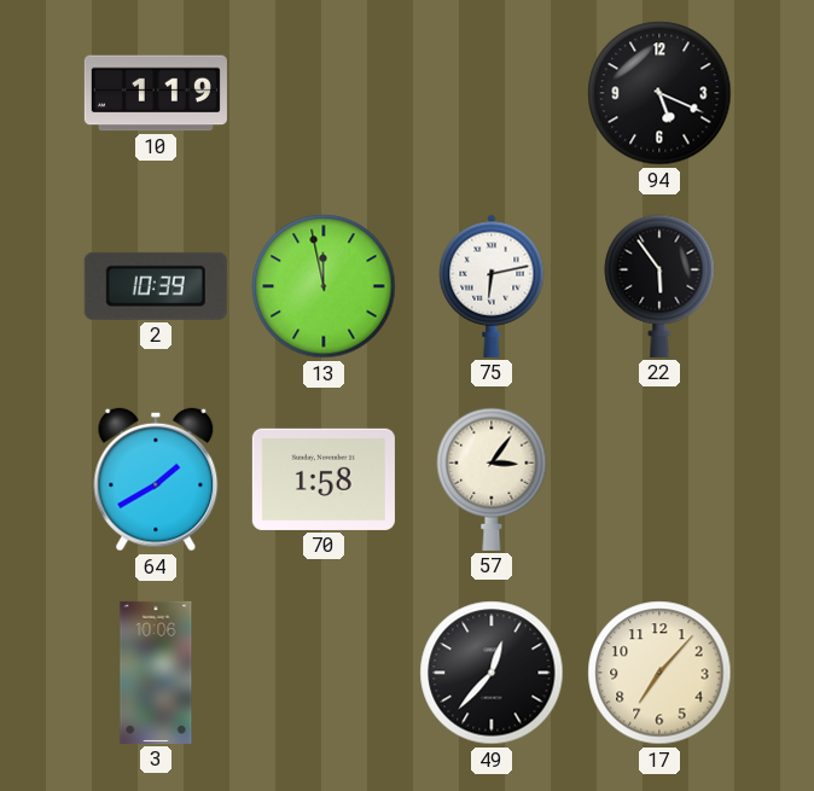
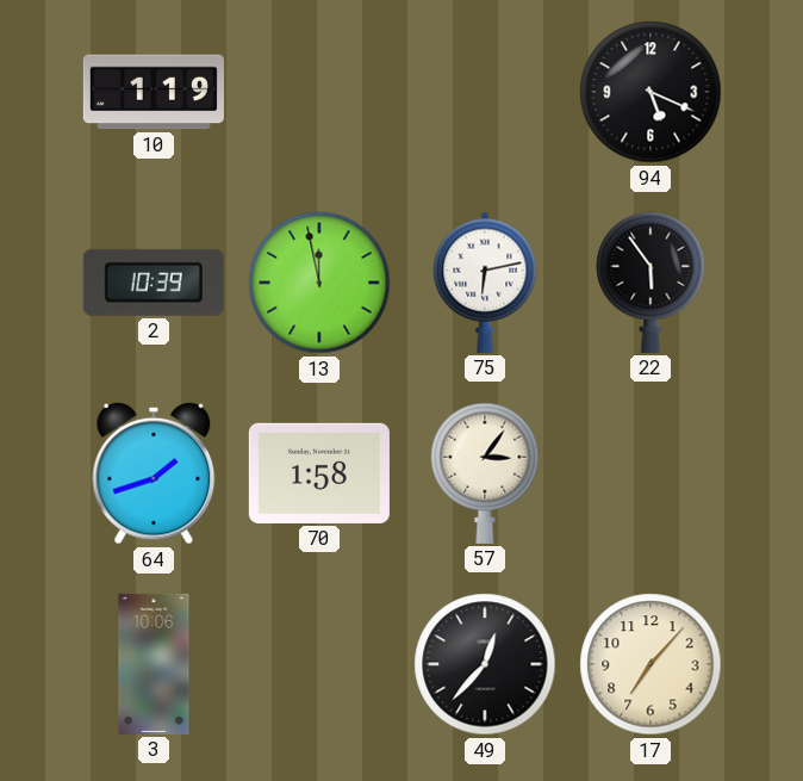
64: 1:40 -> 1:42 (154, 473)
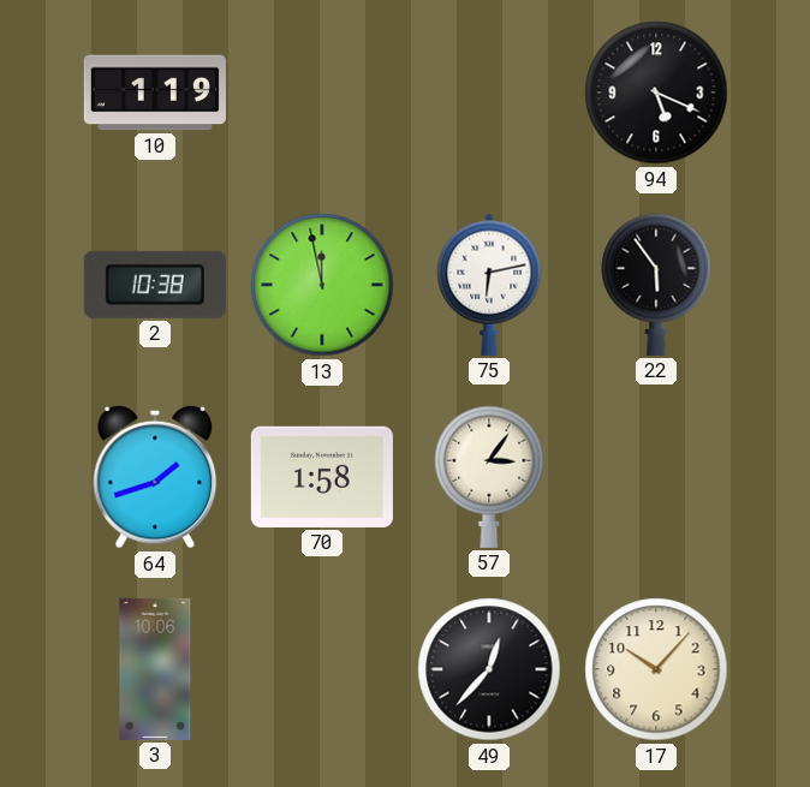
2: 10:39 -> 10:38 (155, 285)
17: 7:07 -> 10:07 (656, 669)
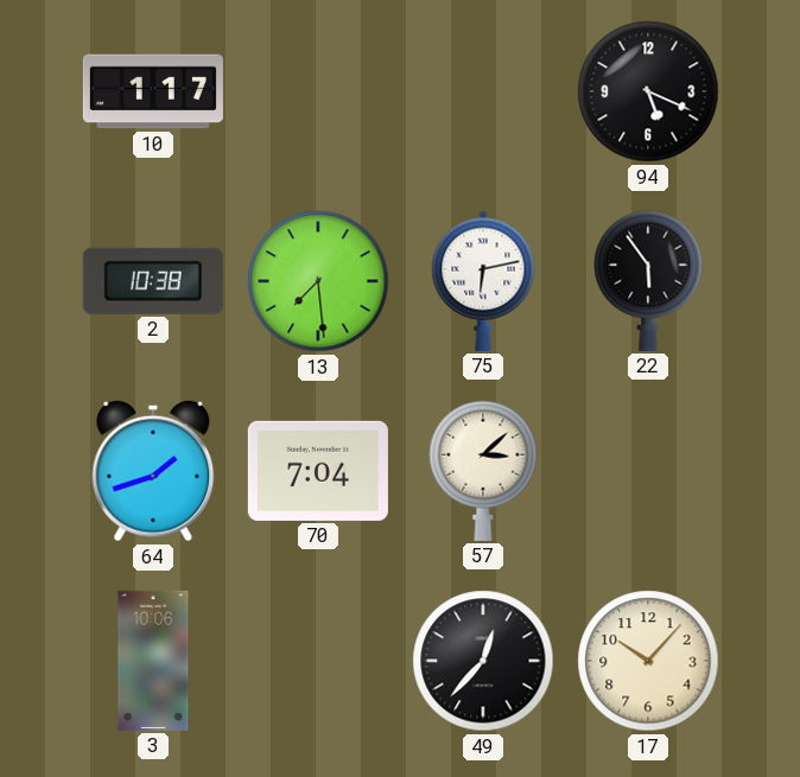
10: 1:19 -> 1:17 (153, 91)
13: 11:58 -> 7:29 (318, 281)
70: 1:58 -> 7:04 (318, 471)
57: 3:06 -> 3:08 (483, 471)
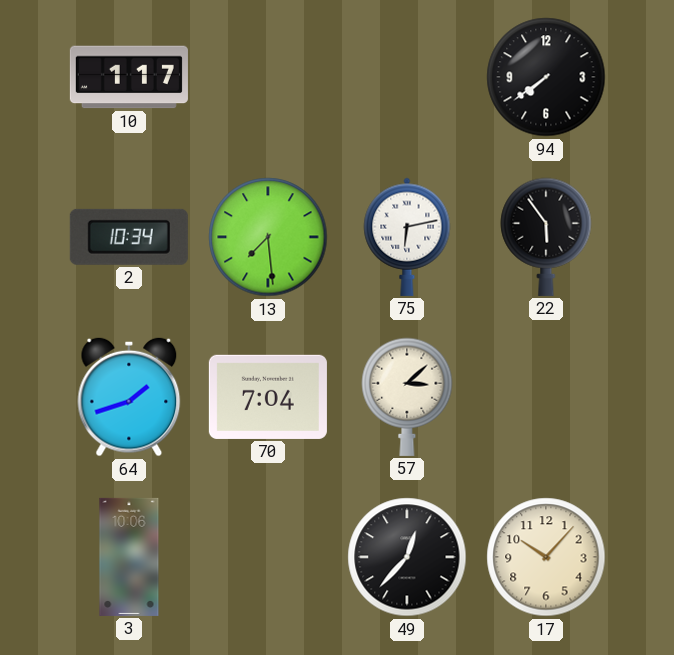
94: 5:19 -> 7:39 (546, 77)
2: 10:38 -> 10:34 (129, 237)
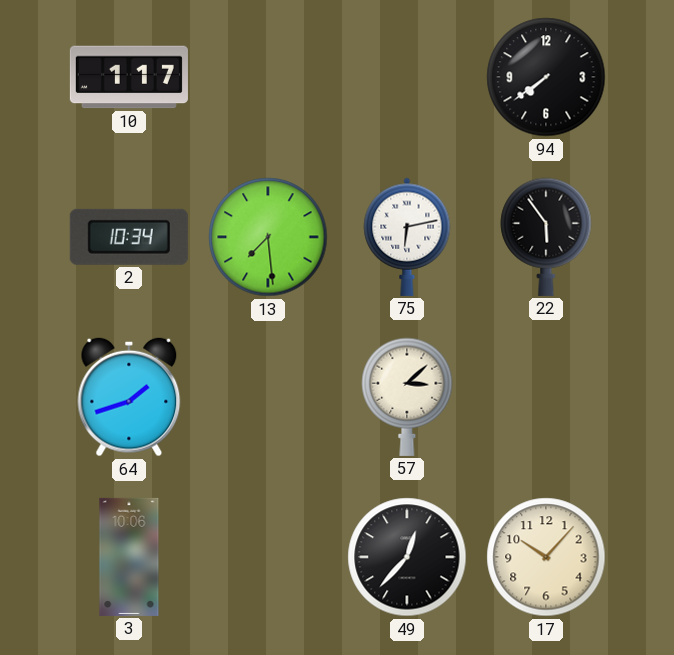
70: 7:04 -> none (268, 397)
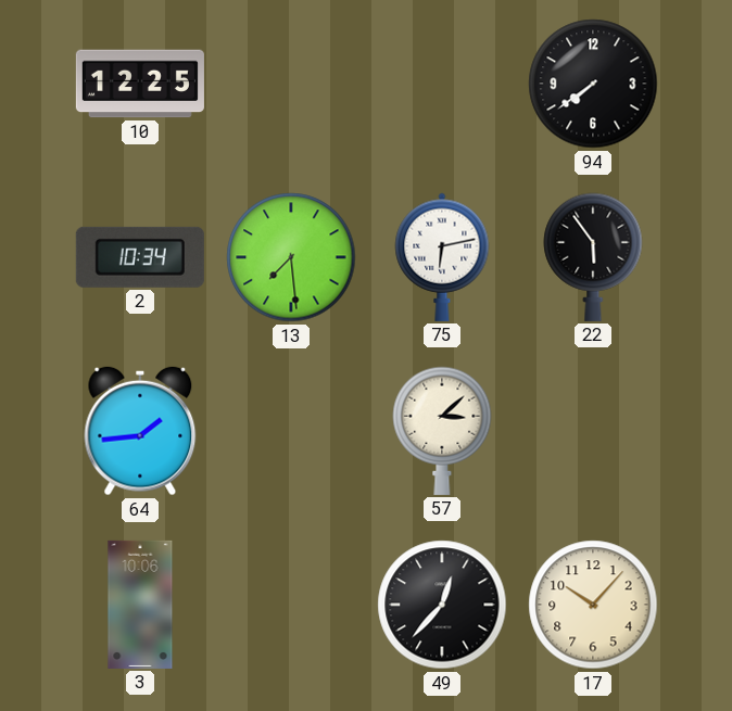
10: 1:17 -> 12:25 (140, 84)
64: 1:42 -> 1:44 (140, 431)
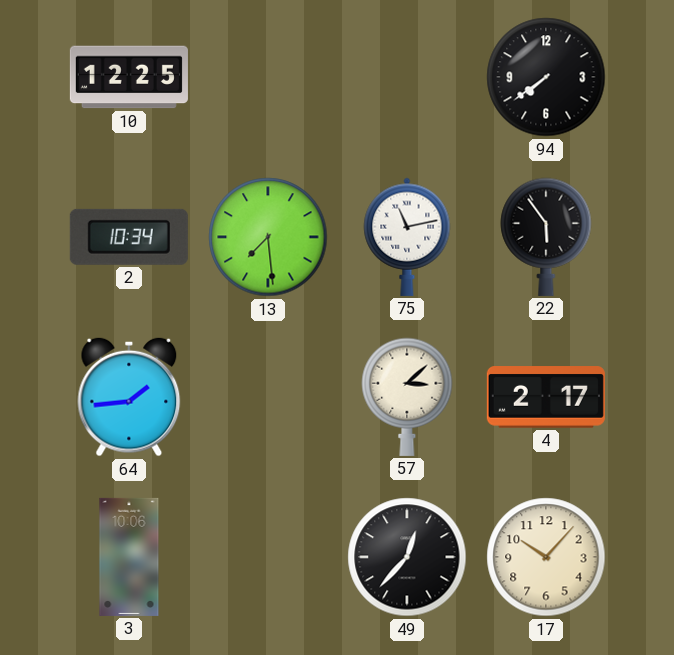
75: 6:13 -> 11:13 (407, 237)
4: none -> 2:17 (546, 397)
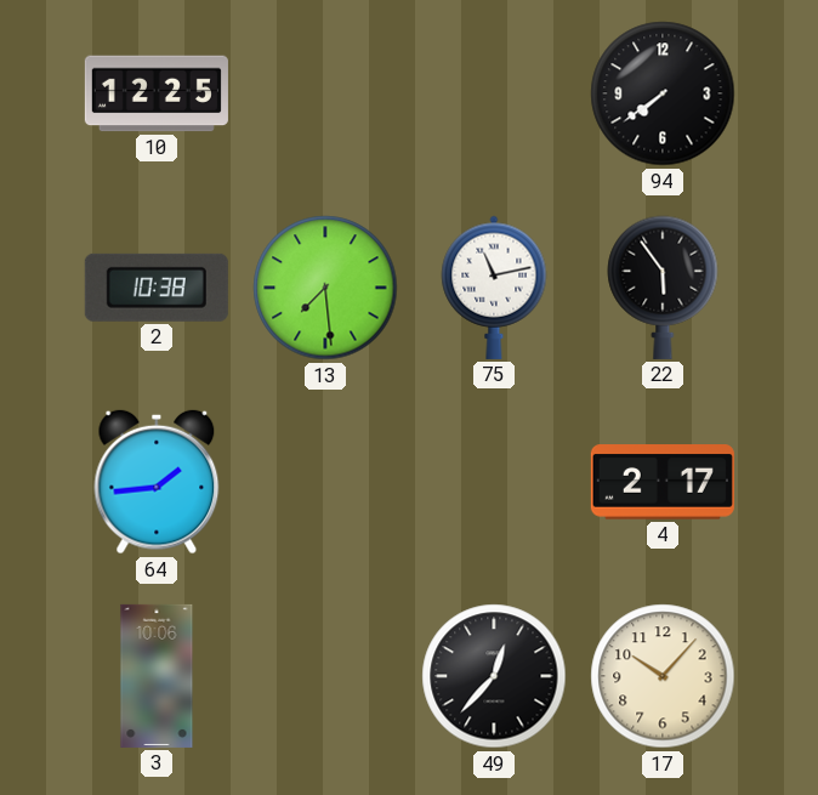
2: 10:34 -> 10:38 (157, 288)
57: 3:08 -> none (407, 397)
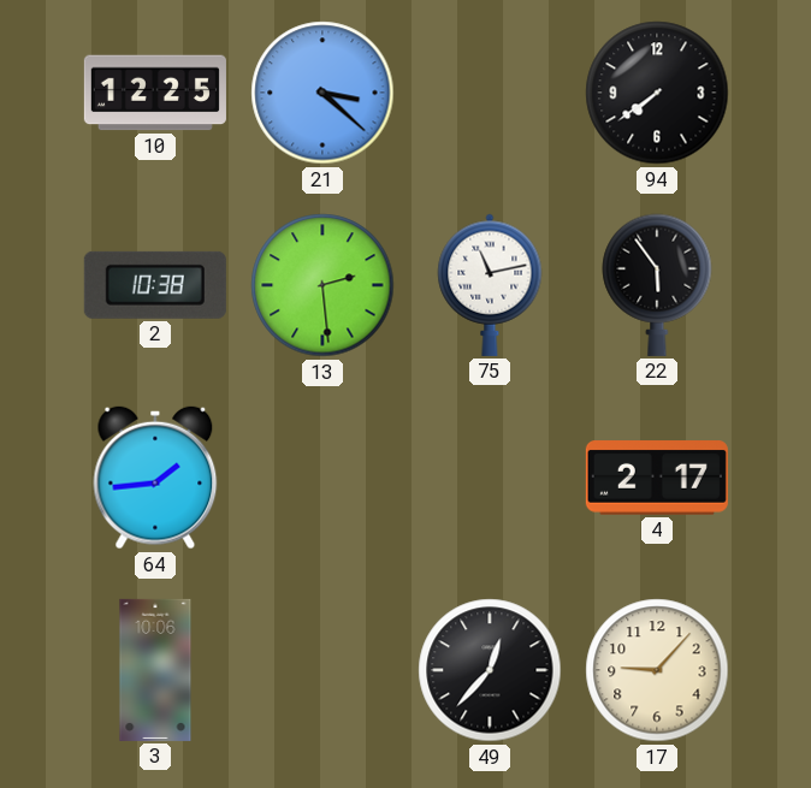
21: none -> 3:22 (322, 93)
13: 7:29 -> 2:29 (322, 285)
17: 10:07 -> 9:07 (657, 670)
